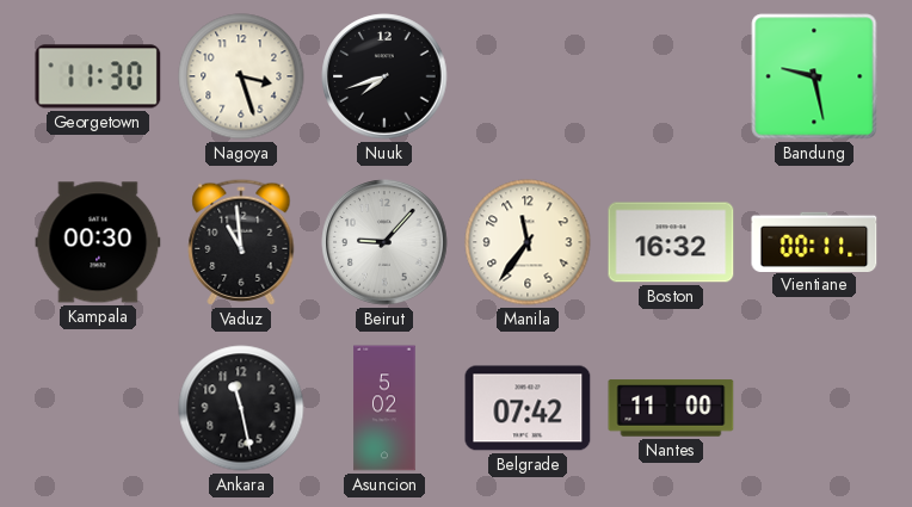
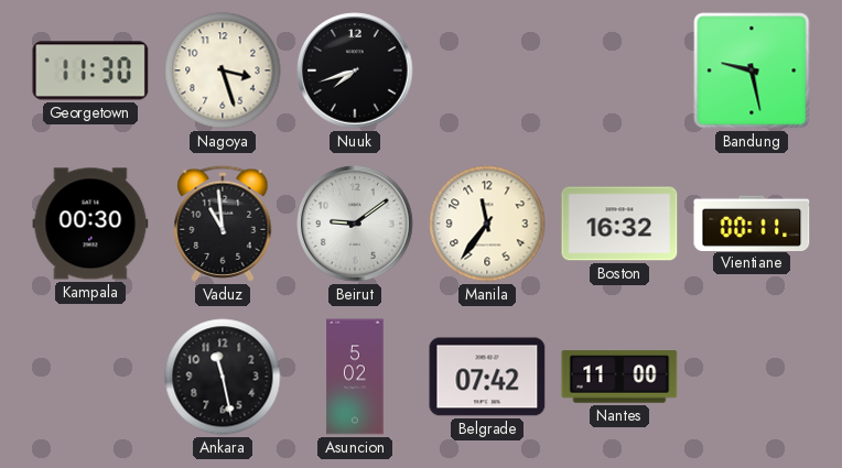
Beirut: 9:07 -> 9:09 (355, 224)
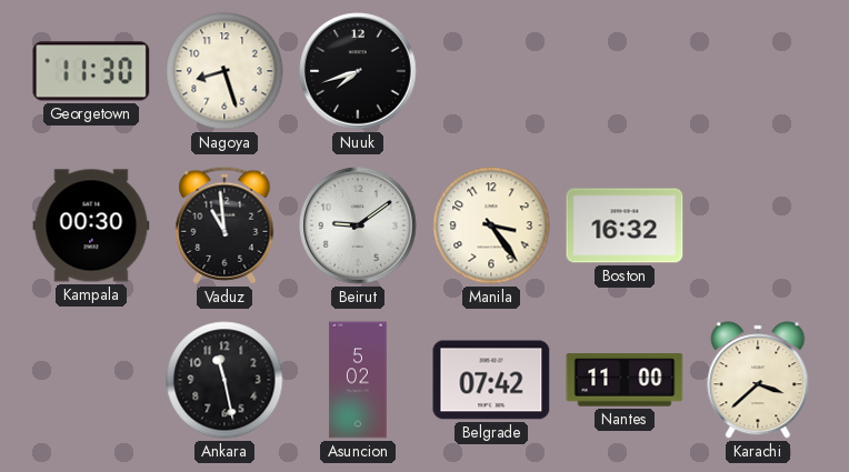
Nagoya: 3:27 -> 8:27 (224, 71)
Bandung: 9:28 -> none (752, 70)
Manila: 11:36 -> 3:24 (491, 225)
Vientiane: 00:11 -> none (752, 222)
Karachi: none -> 3:38 (758, 380)
